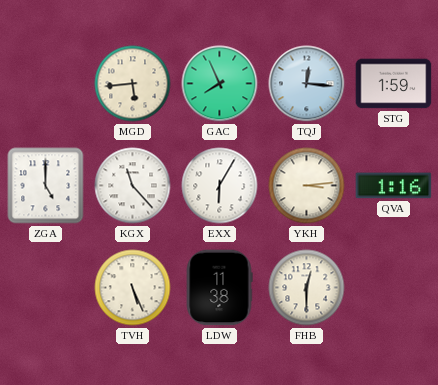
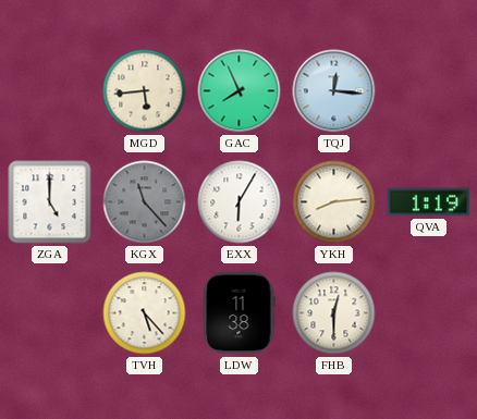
STG: 1:59 -> none (394, 84)
KGX dial: white -> grey (145, 202)
YKH: 3:14 -> 8:14 (334, 202)
QVA: 1:16 -> 1:19 (429, 202)
TVH: 5:26 -> 5:23 (145, 313)
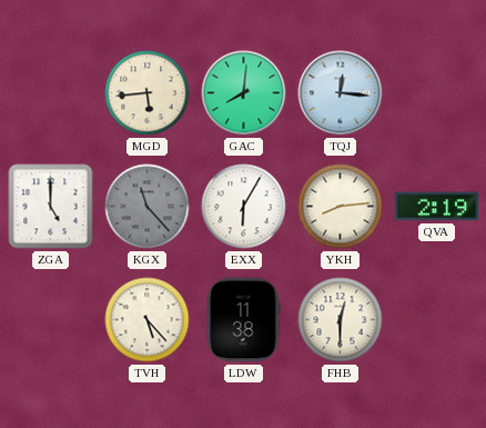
GAC: 7:56 -> 8:01 (244, 93)
QVA: 1:19 -> 2:19 (437, 207)
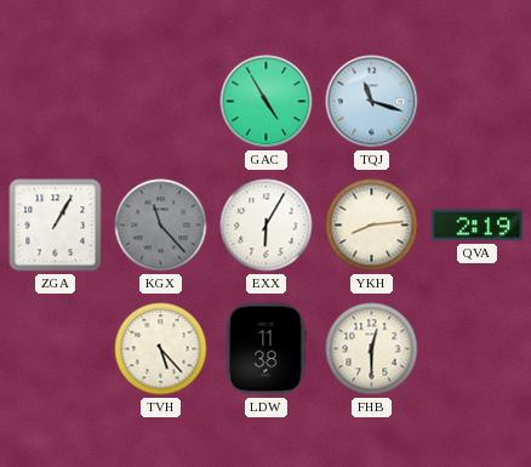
MGD: 5:44 -> none (148, 93)
GAC: 8:01 -> 4:55 (267, 102)
TQJ: 12:16 -> 11:18 (372, 102)
ZGA: 5:00 -> 1:05 (56, 226)
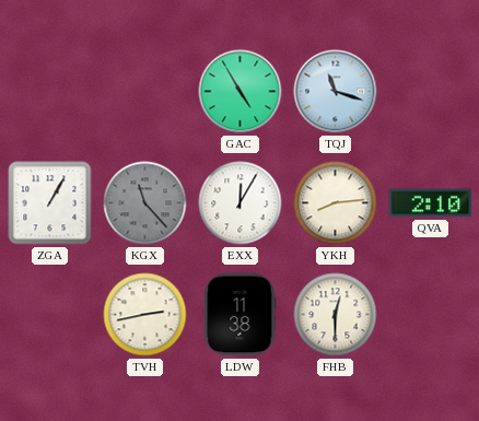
EXX: 6:05 -> 12:05 (241, 203)
QVA: 2:19 -> 2:10 (431, 203)
TVH: 5:23 -> 2:43 (145, 315)
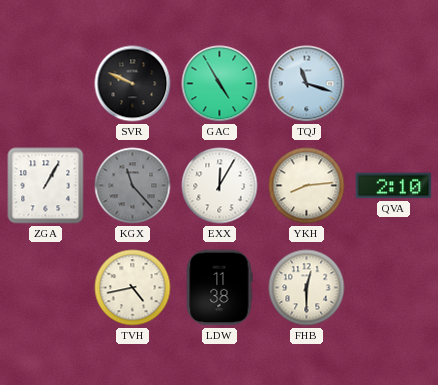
SVR: none -> 9:49 (133, 84)
TVH: 2:43 -> 4:43 (133, 288)
